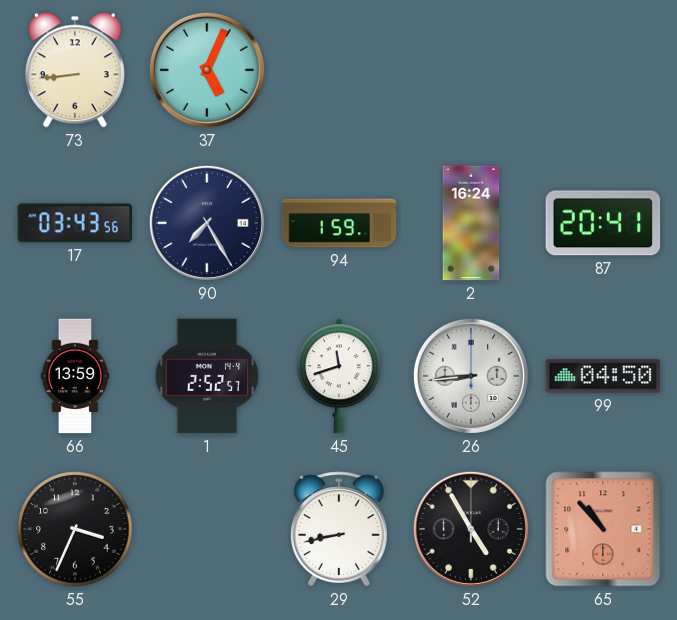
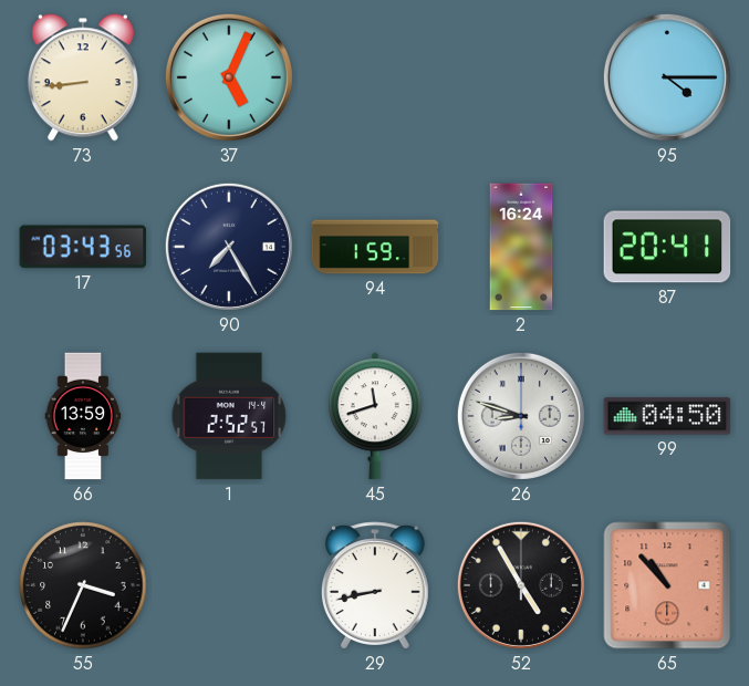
95: none -> 4:15 (667, 77)
26: 8:44 -> 8:48 (521, 416)
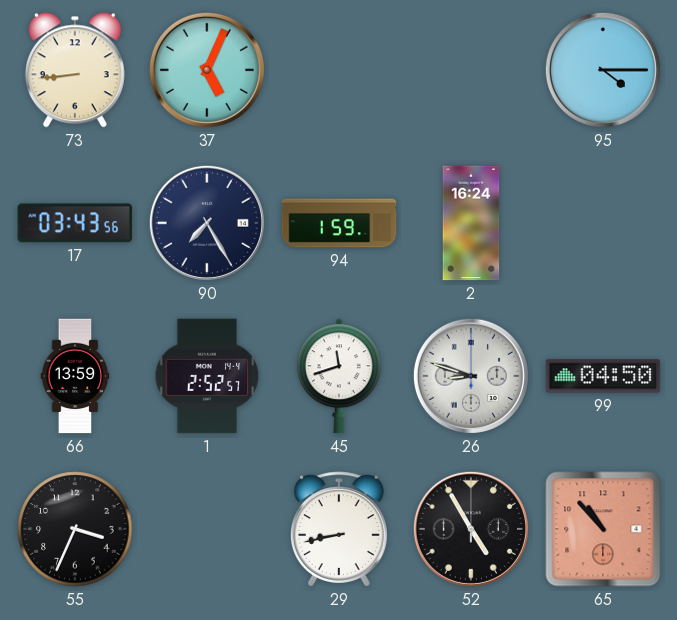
87: 20:41 -> none (667, 247)
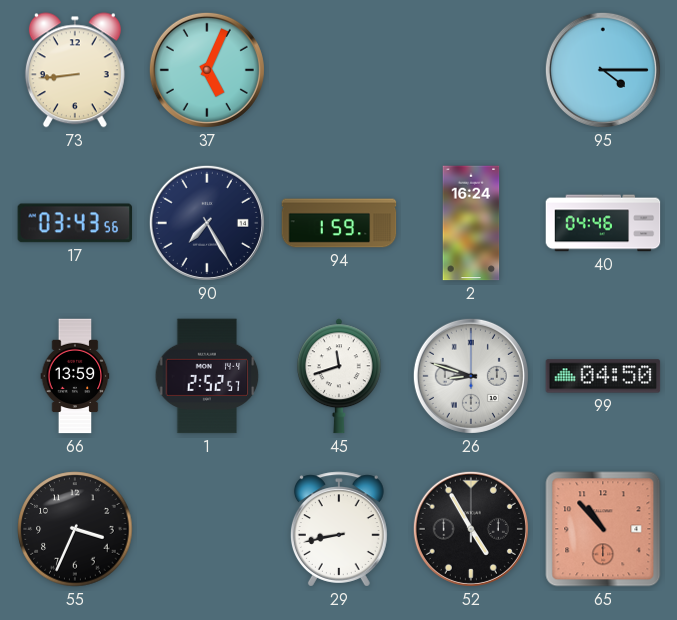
40: none -> 04:46 (603, 223)
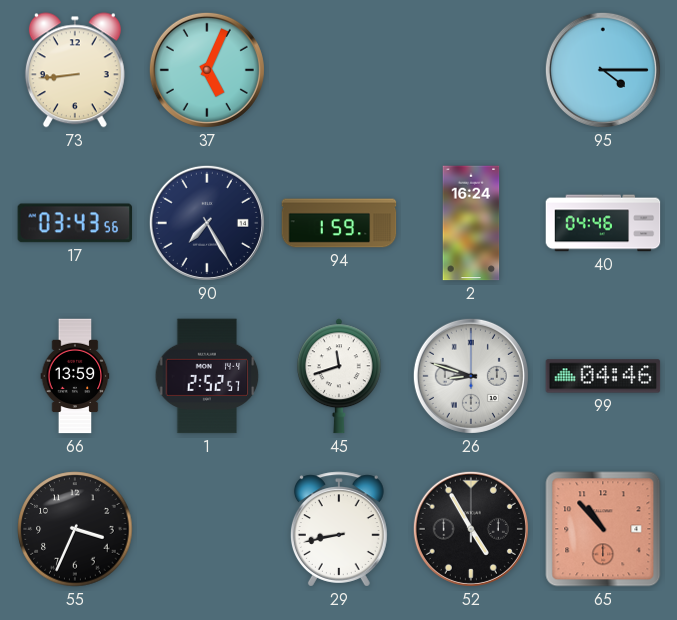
99: 04:50 -> 04:46 (603, 376)
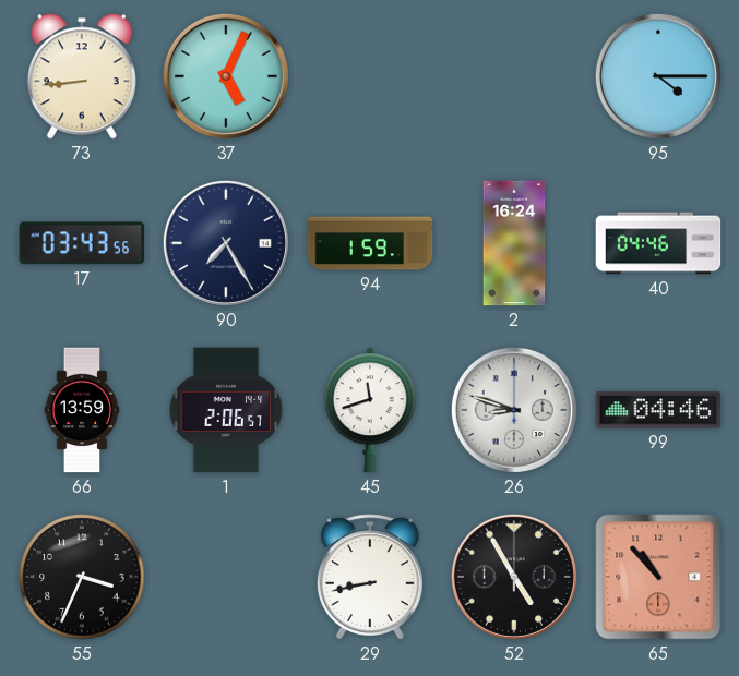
1: 2:52 -> 2:06 (226, 410)
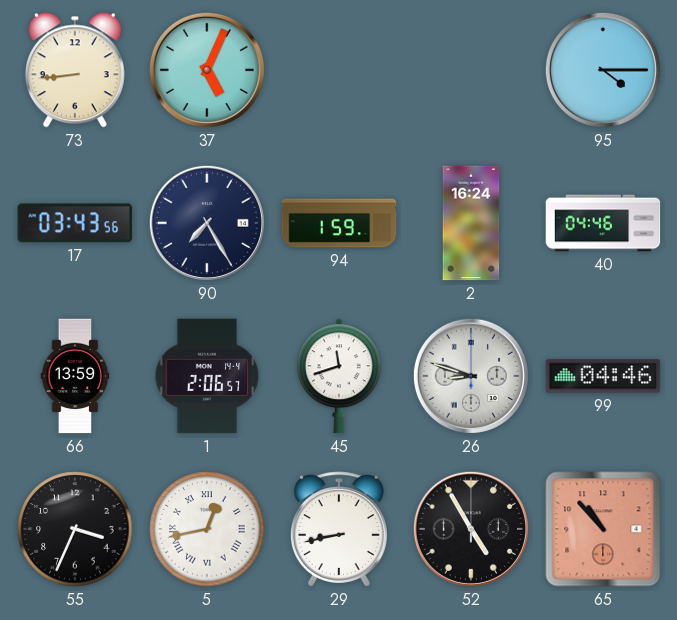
5: none -> 12:43 (207, 529)
